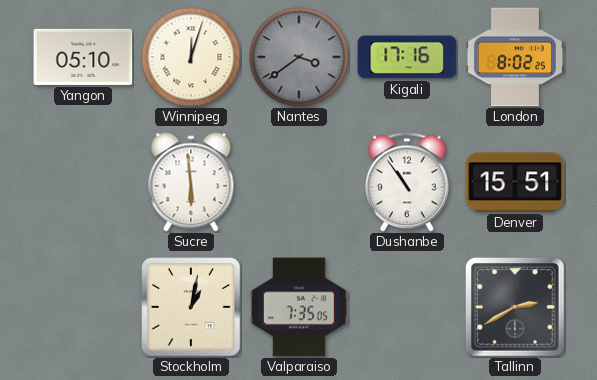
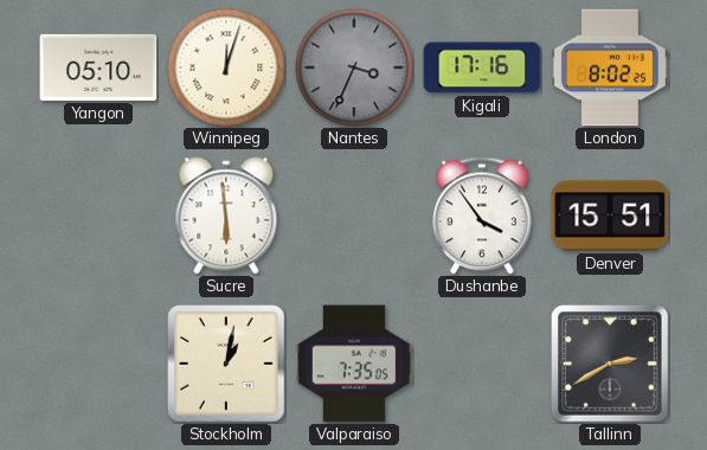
Nantes: 3:39 -> 3:34 (354, 67)
Dushanbe: 10:54 -> 3:54 (482, 216)
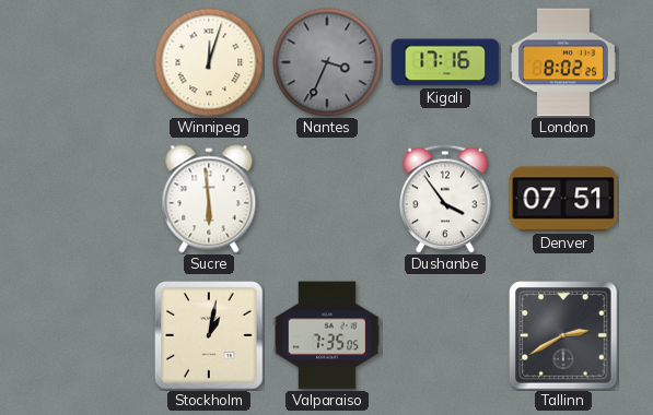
Yangon: 05:10 -> none (98, 67)
Denver: 15:51 -> 07:51 (563, 199)
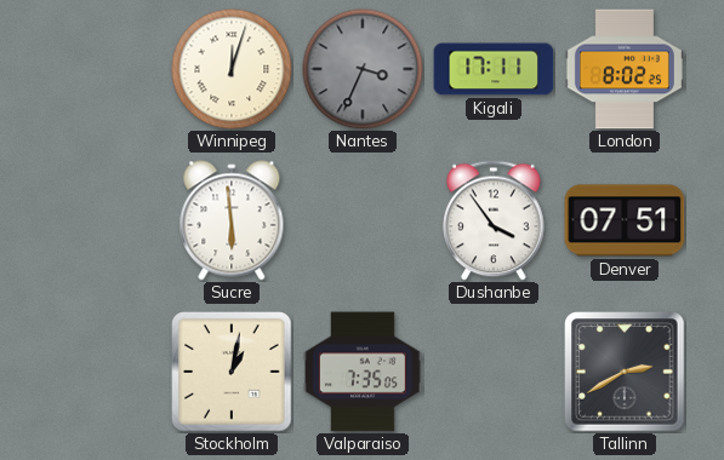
Kigali: 17:16 -> 17:11 (494, 69)
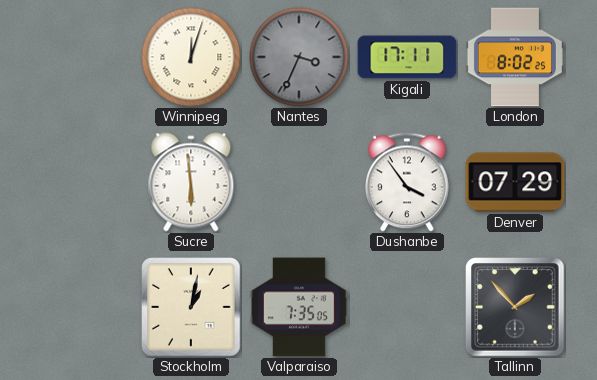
Denver: 07:51 -> 07:29 (515, 182)
Tallinn: 2:40 -> 1:53 (515, 307)
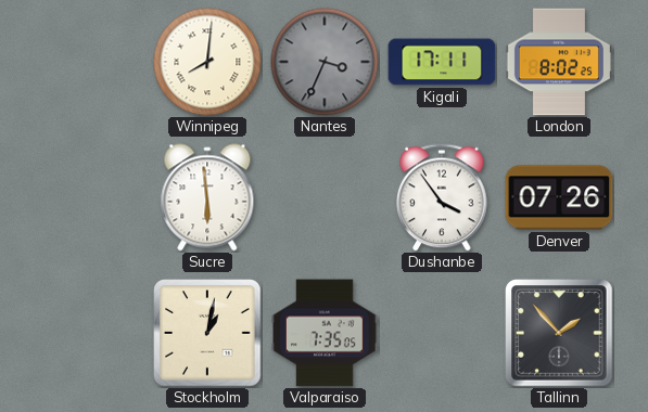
Winnipeg: 12:03 -> 8:01 (207, 62)
Denver: 07:29 -> 07:26 (559, 197)
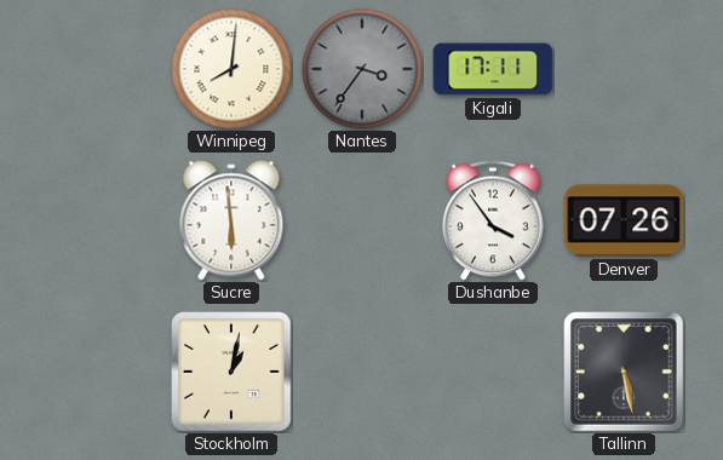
Nantes: 3:34 -> 3:36 (362, 69)
London: 8:02 -> none (559, 62)
Valparaiso: 7:35 -> none (326, 333)
Tallinn: 1:53 -> 5:28 (624, 372)
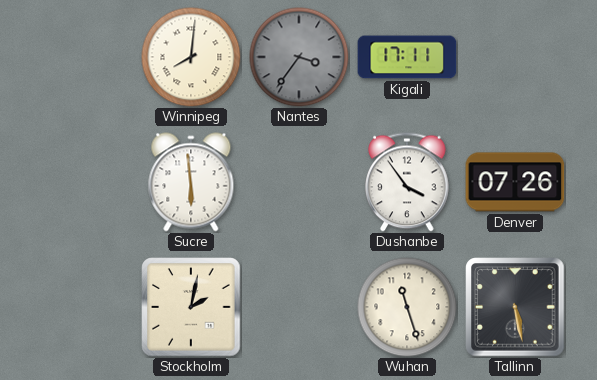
Stockholm: 1:02 -> 2:02 (191, 307)
Wuhan: none -> 11:27 (407, 307)
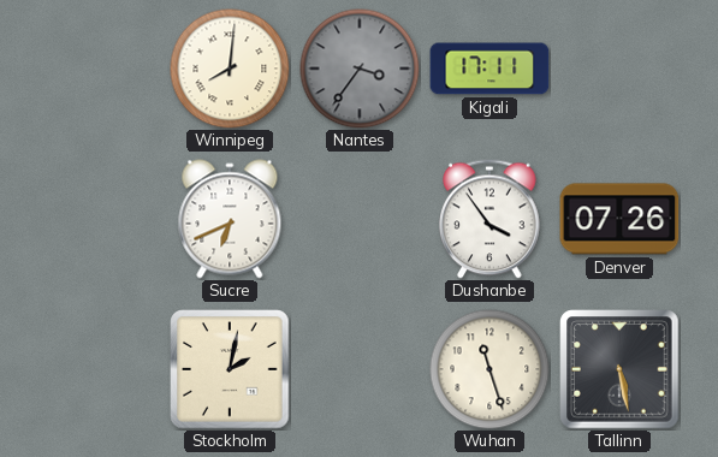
Sucre: 5:59 -> 6:41 (230, 219)
